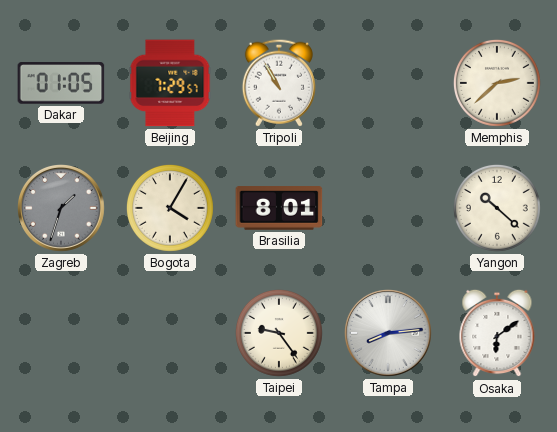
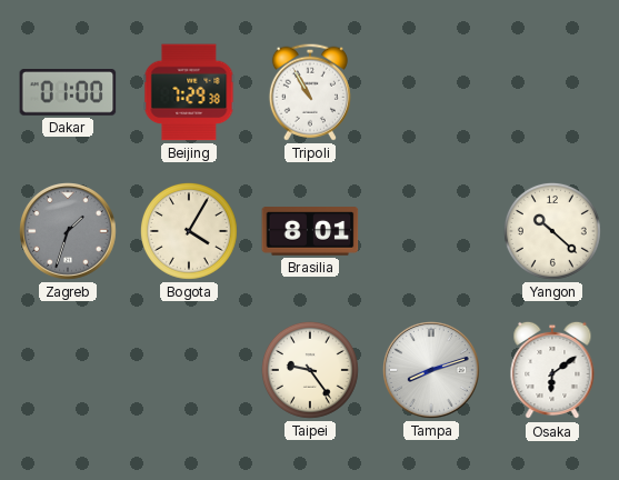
Dakar: 01:05 -> 01:00 (68, 92)
Beijing: 7:29:57 -> 7:29:38 (189, 92)
Memphis: 2:38 -> none (497, 83)
Tampa: 8:14 -> 8:12 (432, 371)
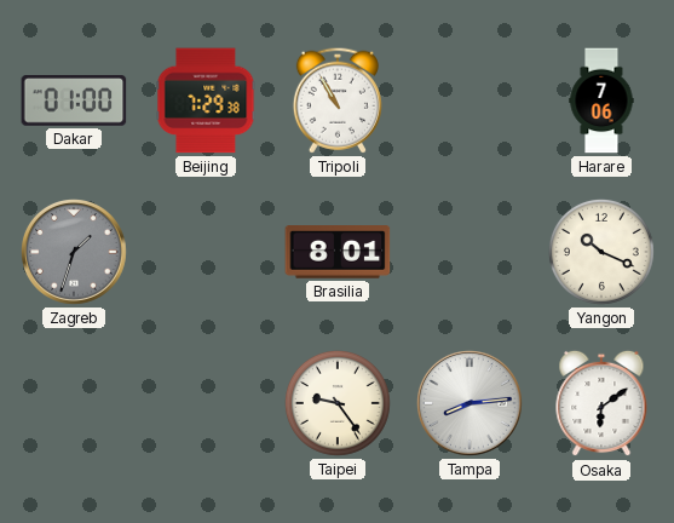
Harare: none -> 7:06 (601, 100)
Bogota: 4:05 -> none (189, 231)
Yangon: 10:22 -> 10:19 (601, 252)
Tampa: 8:12 -> 8:14 (471, 404)
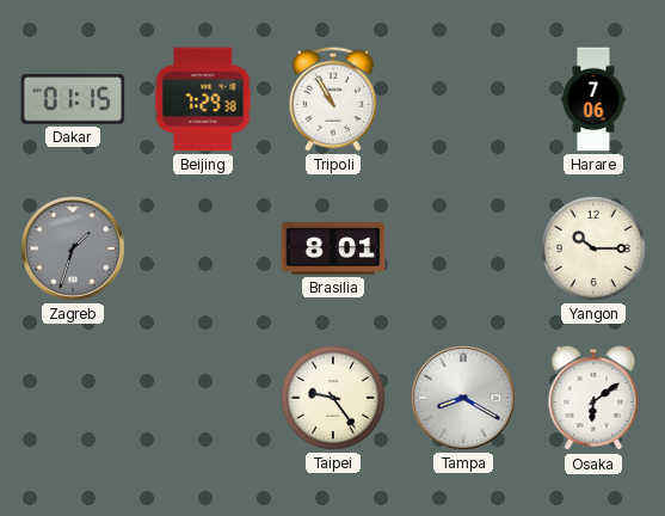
Dakar: 01:00 -> 01:15 (73, 99)
Yangon: 10:19 -> 10:15 (593, 248)
Tampa: 8:14 -> 8:20 (464, 399)
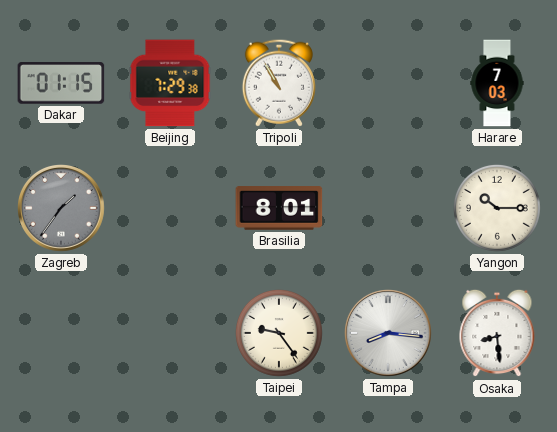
Harare: 7:06 -> 7:03 (497, 83)
Zagreb: 1:33 -> 1:36 (62, 209)
Tampa: 8:20 -> 8:16 (389, 334)
Osaka: 6:09 -> 8:29 (497, 333)
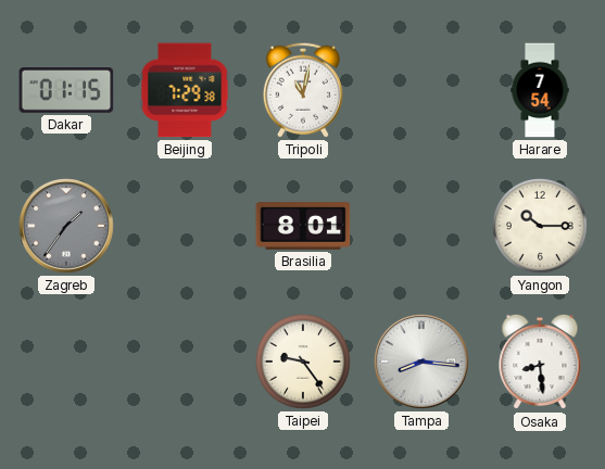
Tripoli: 10:55 -> 11:02 (303, 90)
Harare: 7:03 -> 7:54 (540, 90)
